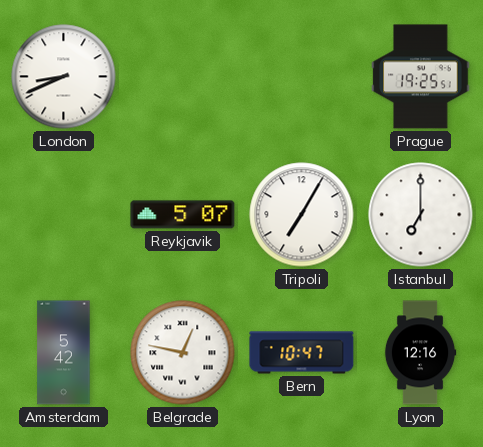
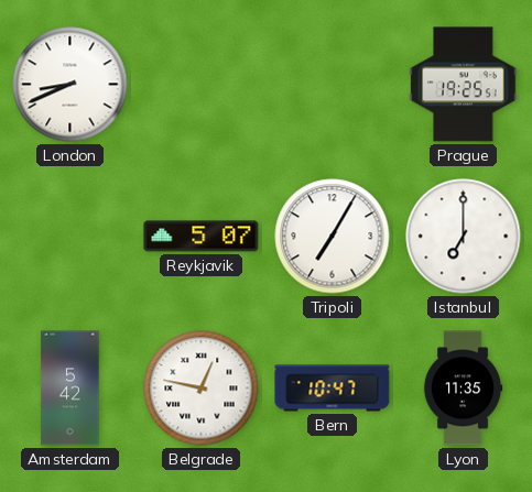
Lyon: 12:16 -> 11:35 (463, 389)
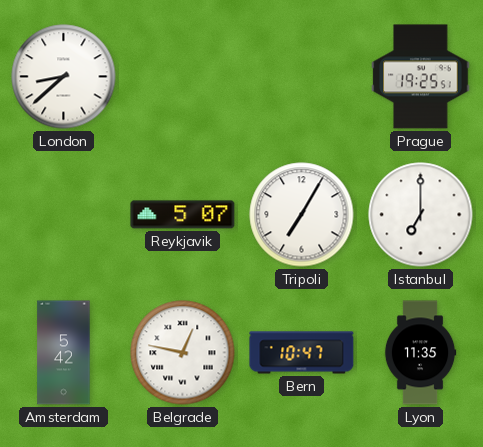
London: 8:41 -> 8:38 (64, 77)
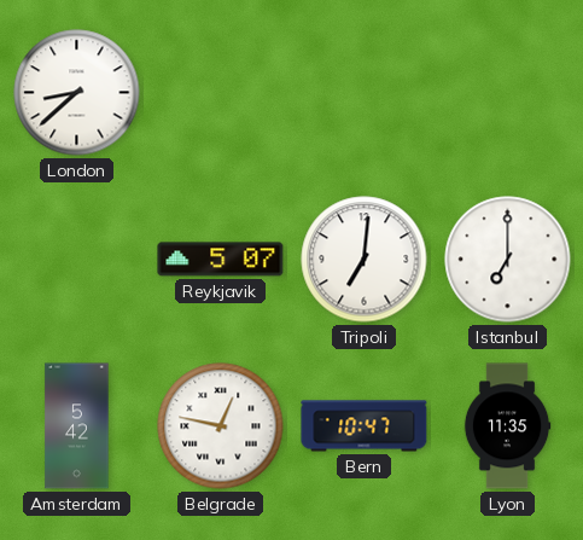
Prague: 19:25 -> none (421, 77)
Tripoli: 7:05 -> 7:01 (365, 260)
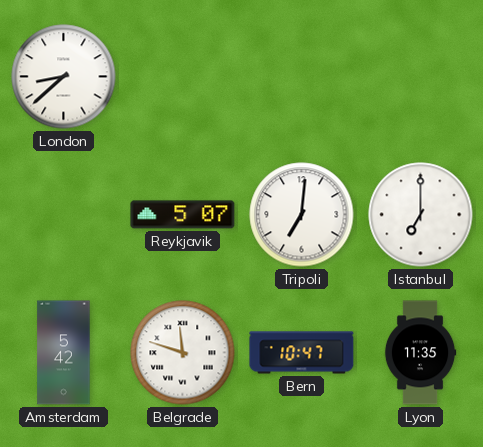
Belgrade: 12:47 -> 11:48 (183, 353)
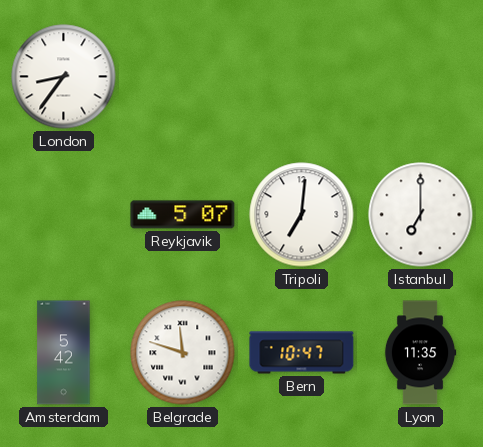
London: 8:38 -> 8:36 (64, 77)
